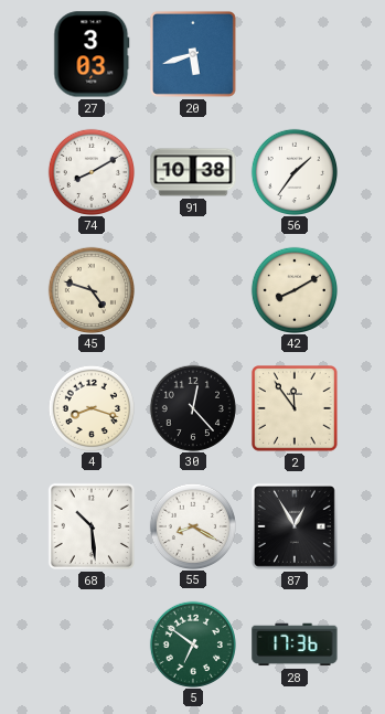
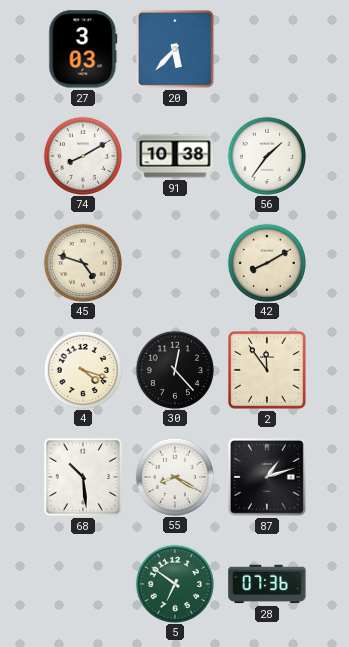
20: 5:42 -> 5:37 (175, 49)
4: 8:18 -> 4:18 (82, 369)
87: 12:55 -> 1:12 (267, 477)
28: 17:36 -> 07:36 (267, 584)
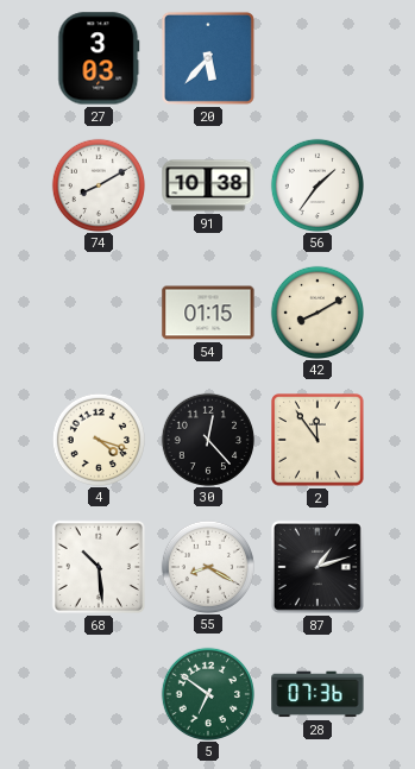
45: 4:48 -> none (82, 262)
54: none -> 01:15 (208, 313)
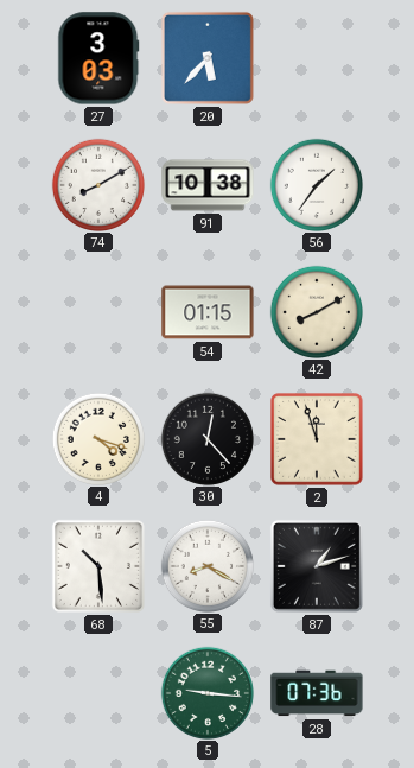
2: 11:54 -> 11:57 (317, 439)
5: 6:51 -> 9:16 (206, 692)
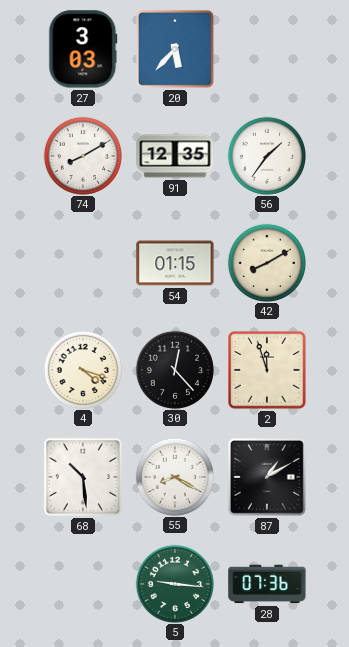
91: 10:38 -> 12:35 (175, 156)
87: 1:12 -> 1:10 (267, 477)
